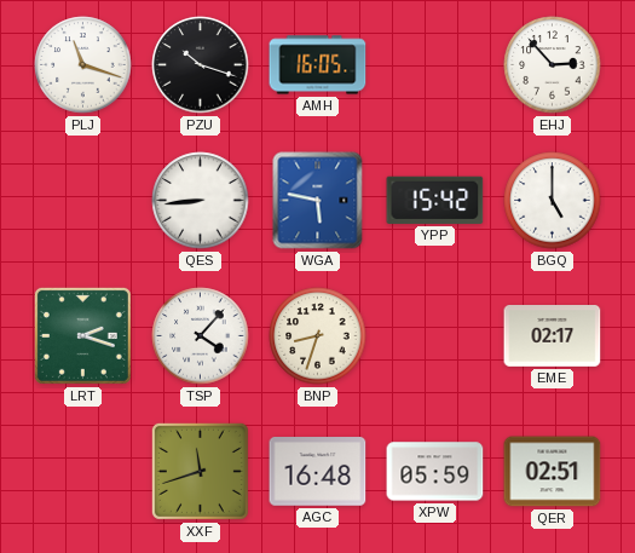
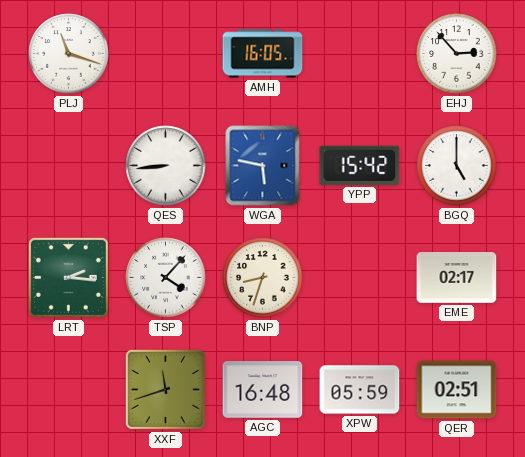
PZU: 10:18 -> none (201, 65)
LRT: 2:18 -> 2:16 (68, 277)
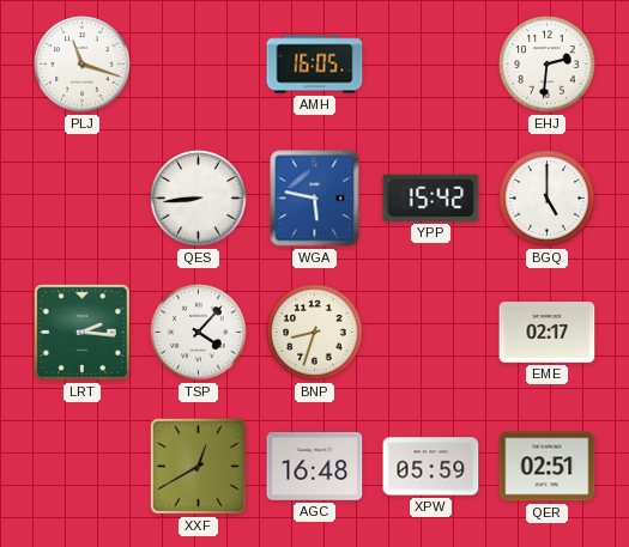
EHJ: 2:53 -> 2:31 (548, 65)
XXF: 11:42 -> 12:40 (198, 466)
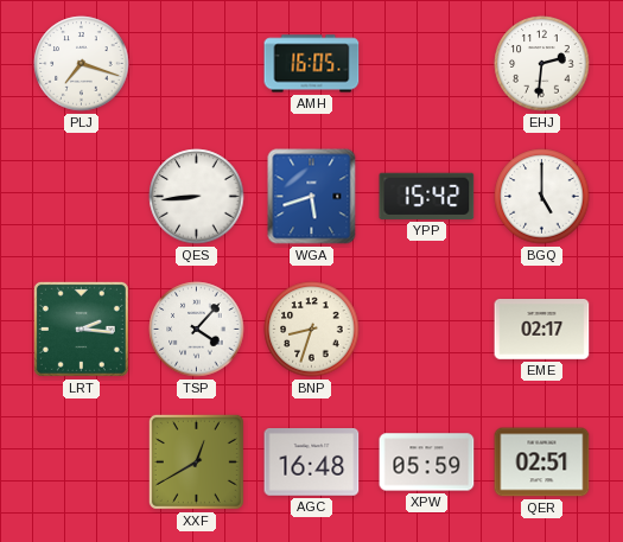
PLJ: 11:18 -> 7:18 (82, 64)
WGA: 5:47 -> 5:42 (312, 197)
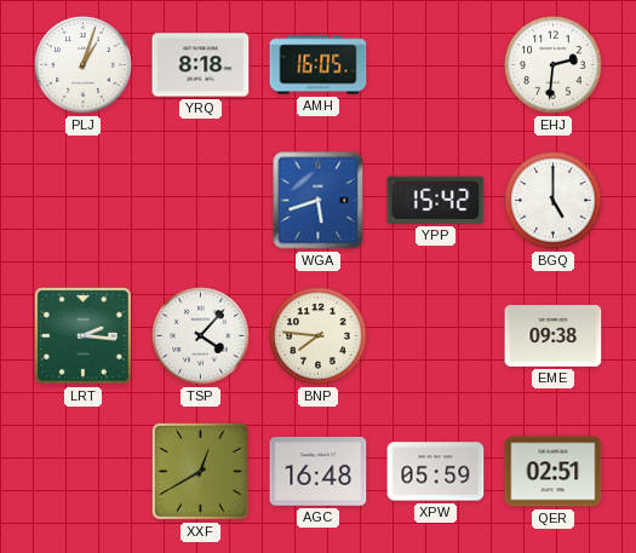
PLJ: 7:18 -> 1:03 (84, 65)
YRQ: none -> 8:18 (201, 65)
QES: 8:44 -> none (197, 197)
BNP: 8:33 -> 7:46 (319, 336)
EME: 02:17 -> 09:38 (554, 336)
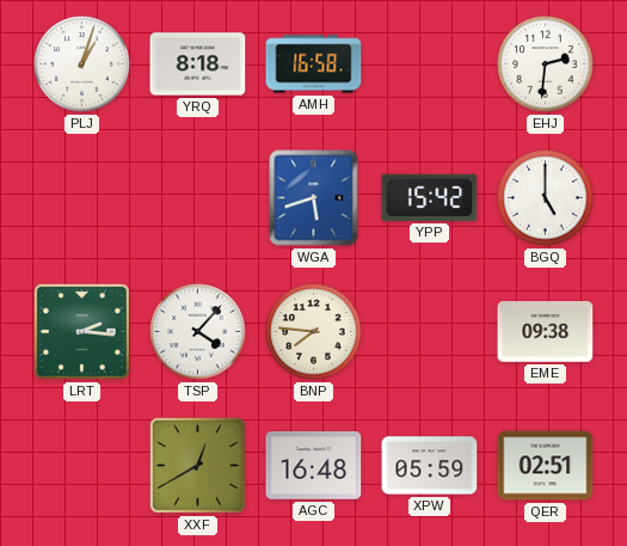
AMH: 16:05 -> 16:58 (314, 65)
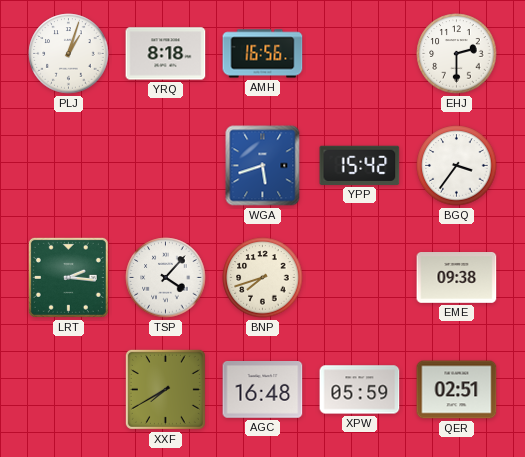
AMH: 16:58 -> 16:56 (263, 54)
EHJ: 2:31 -> 2:30 (457, 54)
BGQ: 5:00 -> 3:36 (457, 166)
BNP: 7:46 -> 7:42 (263, 278)
XXF: 12:40 -> 7:40 (165, 389)
